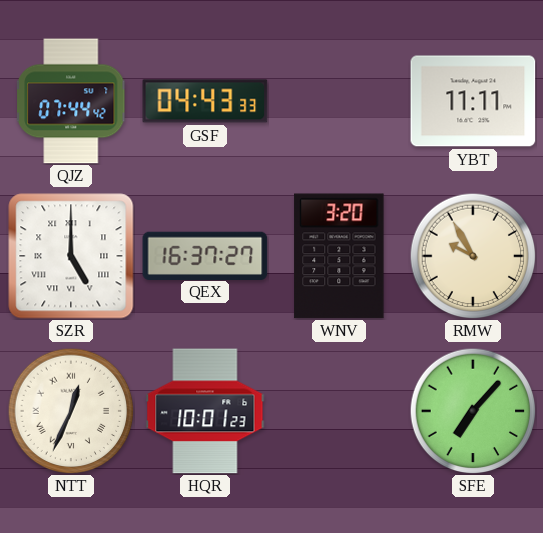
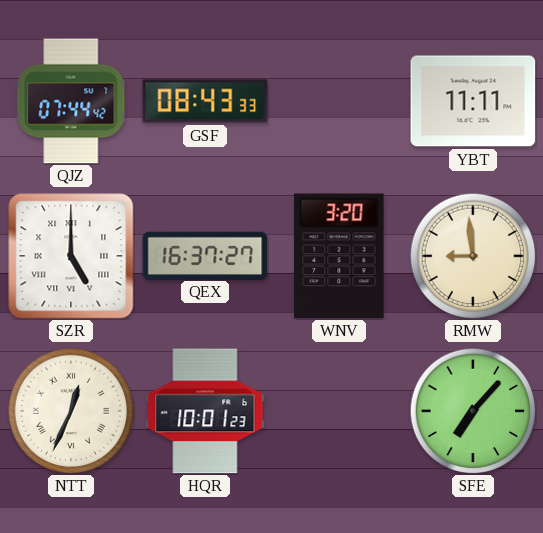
GSF: 04:43 -> 08:43 (205, 101)
RMW: 9:55 -> 8:59 (473, 256)
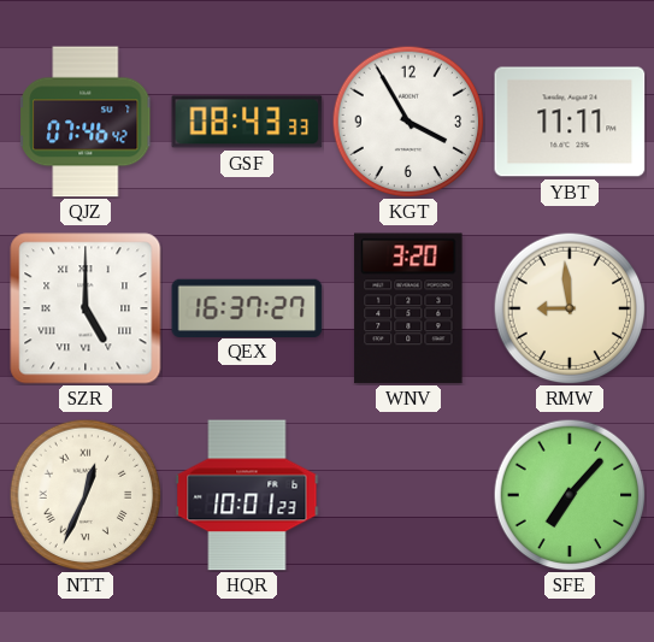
QJZ: 07:44 -> 07:46 (86, 122)
KGT: none -> 3:55 (408, 122)
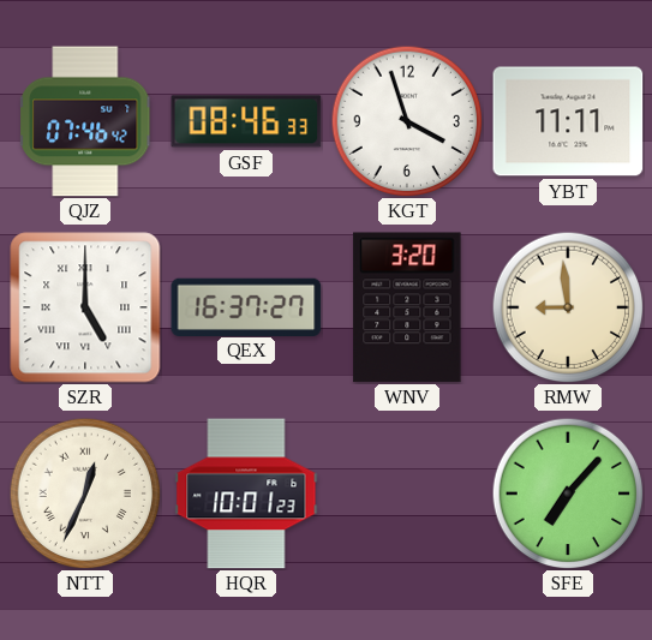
GSF: 08:43 -> 08:46 (246, 121)
KGT: 3:55 -> 3:57 (407, 121)
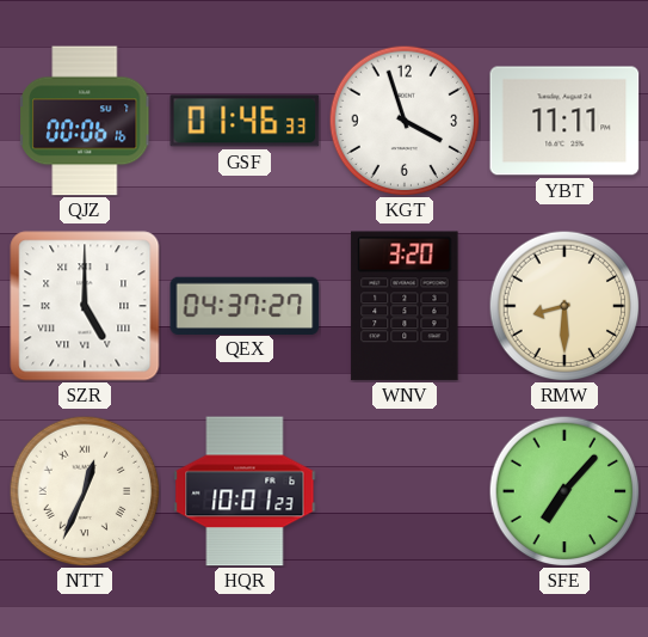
QJZ: 07:46 -> 00:06 (85, 121)
GSF: 08:46 -> 01:46 (245, 121)
QEX: 16:37 -> 04:37 (245, 305)
RMW: 8:59 -> 8:30 (564, 306)
